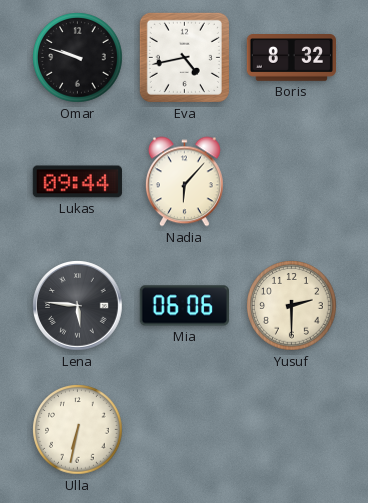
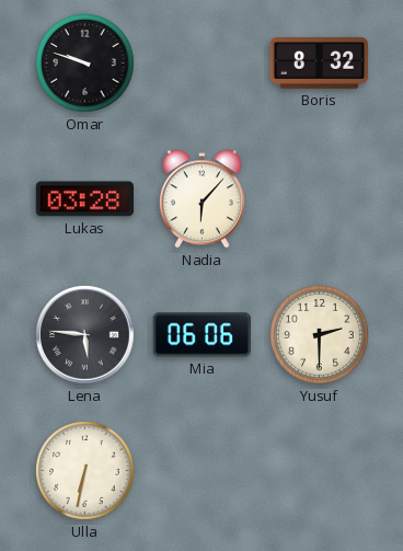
Eva: 4:43 -> none (184, 57)
Lukas: 09:44 -> 03:28 (84, 199)
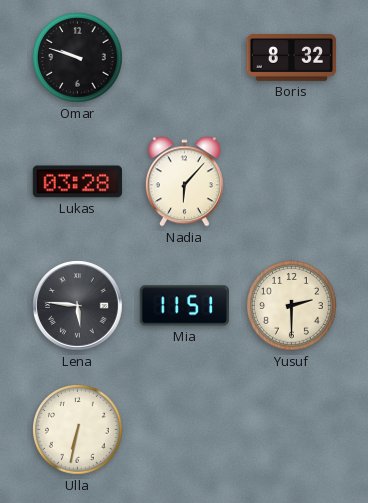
Mia: 06:06 -> 11:51 (184, 306)
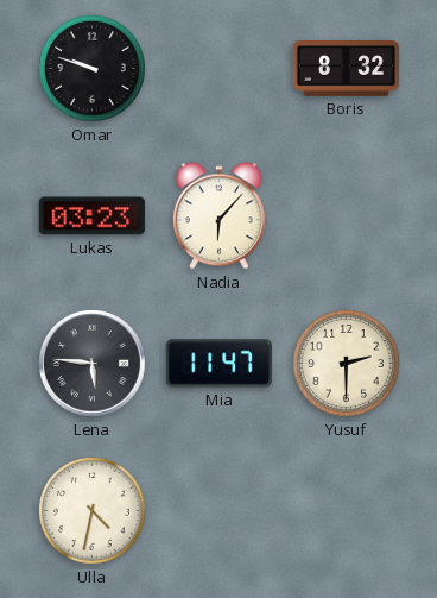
Lukas: 03:28 -> 03:23 (91, 216)
Mia: 11:51 -> 11:47 (218, 364)
Ulla: 6:32 -> 4:32 (93, 511)
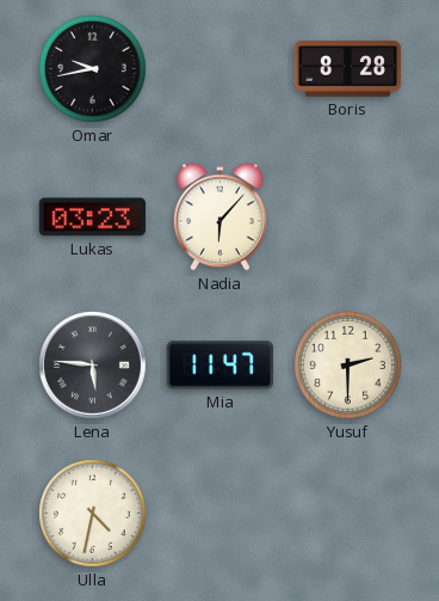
Omar: 9:48 -> 9:43 (93, 69)
Boris: 8:32 -> 8:28 (347, 69)
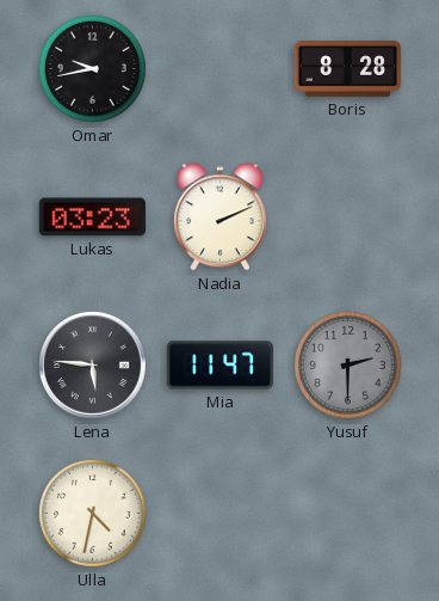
Nadia: 6:07 -> 2:11 (219, 217)
Yusuf dial: cream -> grey (348, 366)
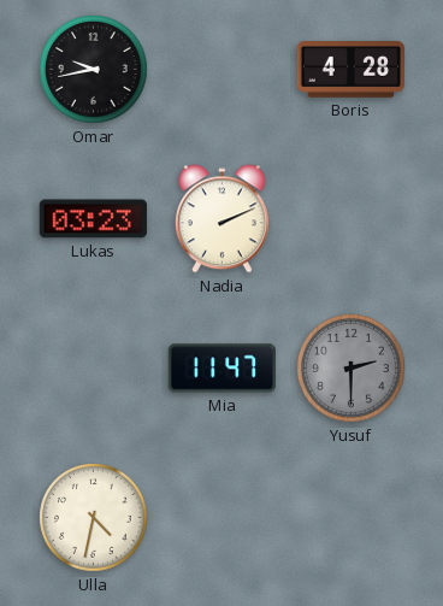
Boris: 8:28 -> 4:28 (350, 70)
Lena: 5:46 -> none (93, 366)
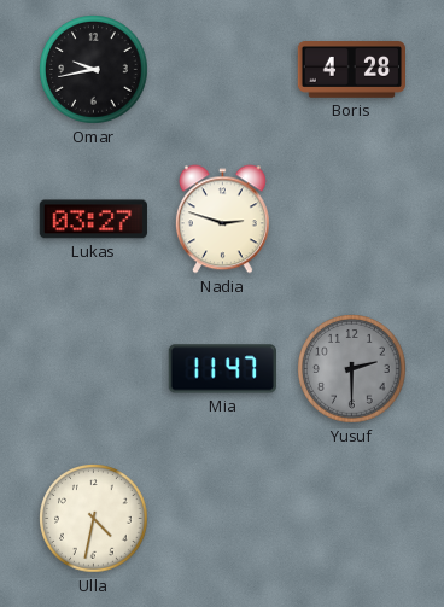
Lukas: 03:23 -> 03:27 (93, 220)
Nadia: 2:11 -> 2:48 (222, 220)
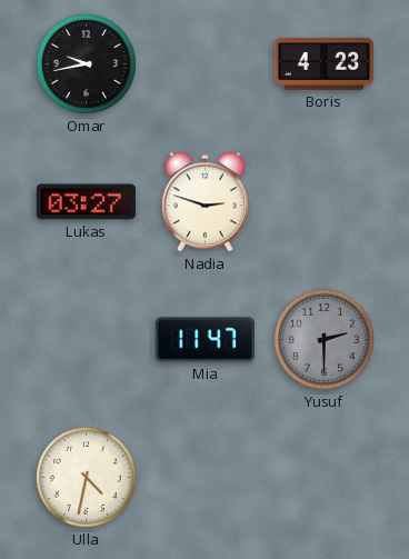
Boris: 4:28 -> 4:23 (323, 64)
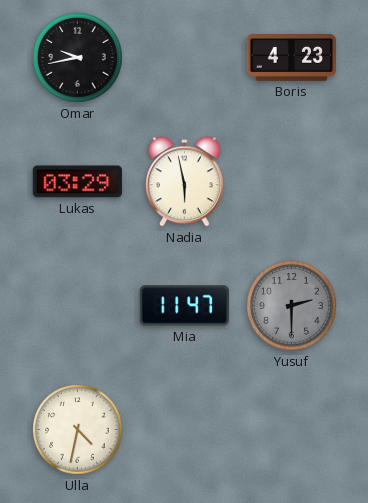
Lukas: 03:27 -> 03:29 (77, 182)
Nadia: 2:48 -> 5:58 (184, 182)
